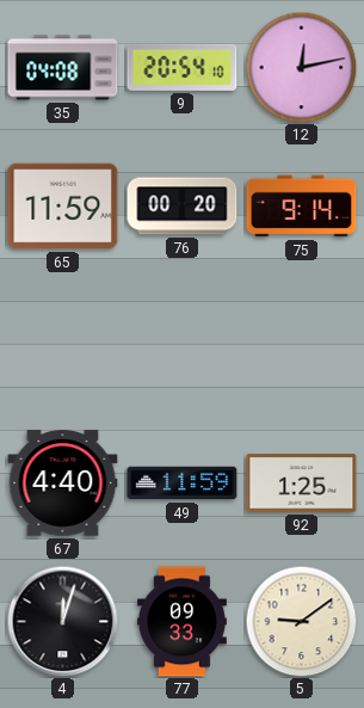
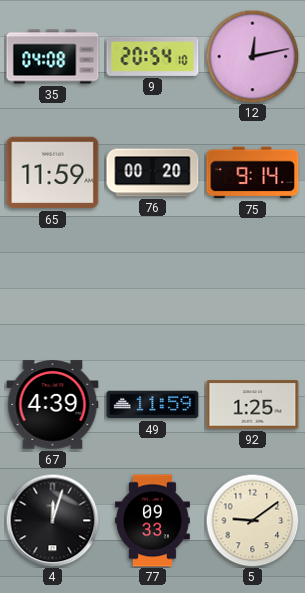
67: 4:40 -> 4:39 (53, 405)
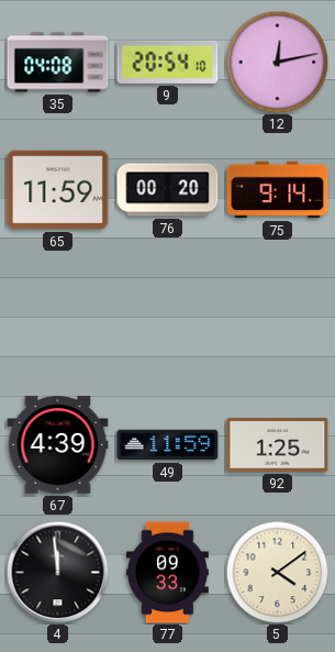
4: 12:03 -> 11:59 (57, 572)
5: 9:09 -> 4:09 (277, 572)
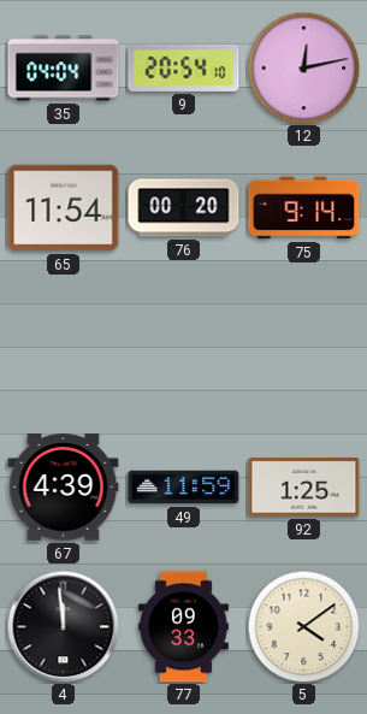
35: 04:08 -> 04:04 (64, 69)
65: 11:59 -> 11:54 (64, 208)
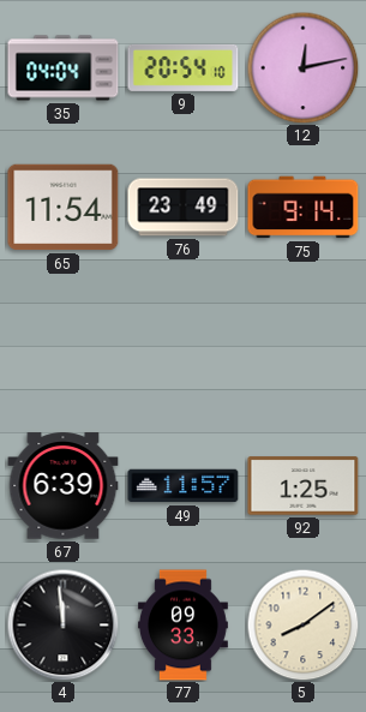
76: 00:20 -> 23:49 (184, 208)
67: 4:39 -> 6:39 (64, 486)
49: 11:59 -> 11:57 (184, 486)
5: 4:09 -> 8:09 (302, 624)
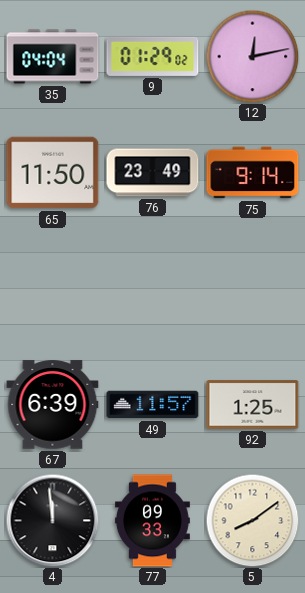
9: 20:54 -> 01:29 (153, 56)
65: 11:54 -> 11:50 (53, 173)
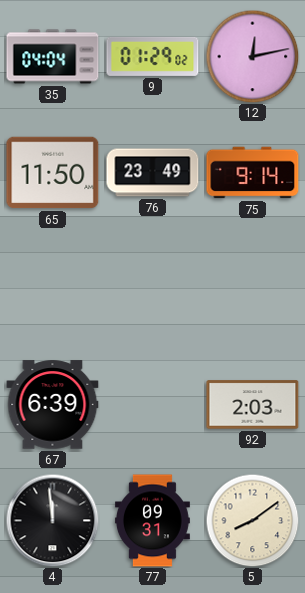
49: 11:57 -> none (153, 405)
92: 1:25 -> 2:03 (253, 405)
77: 09:33 -> 09:31 (152, 521)
